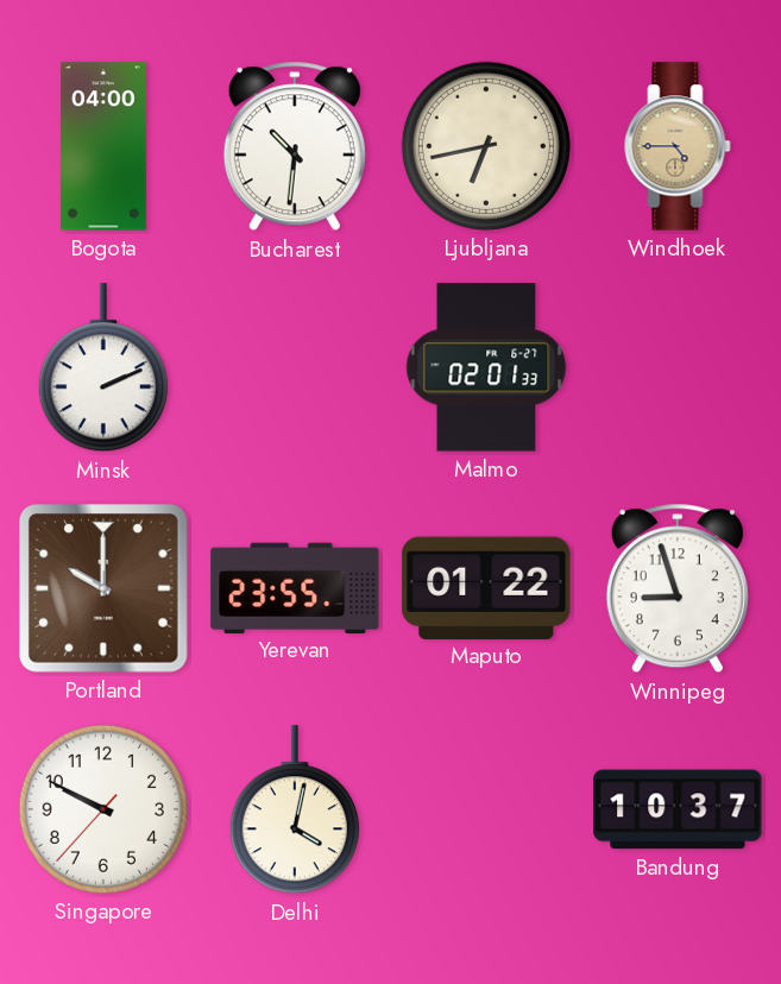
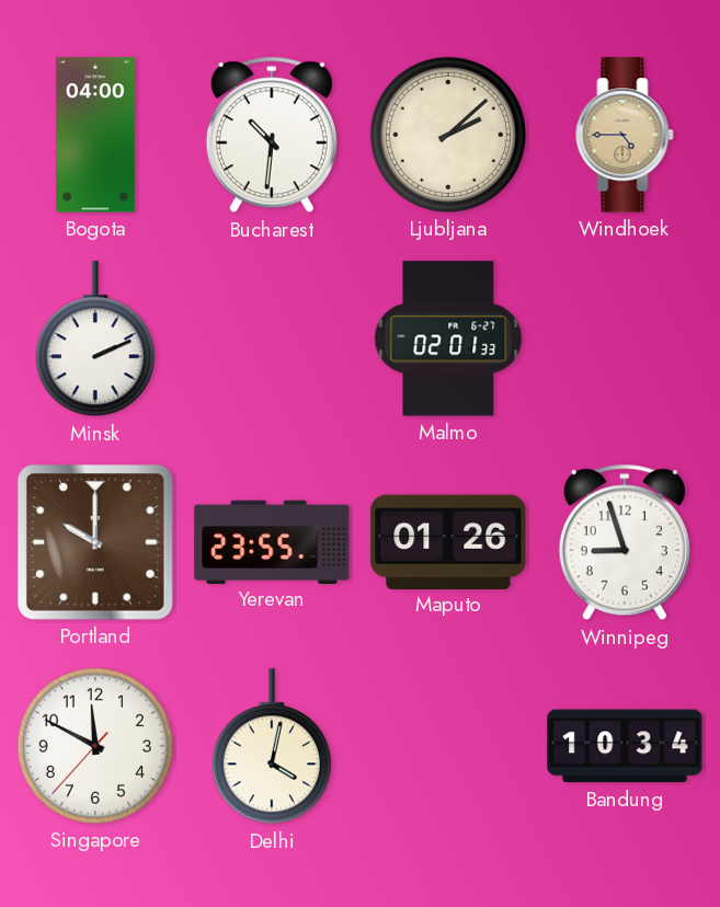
Ljubljana: 6:43 -> 2:08 (448, 135)
Maputo: 01:22 -> 01:26 (448, 541)
Singapore: 9:49 -> 11:49 (95, 746)
Bandung: 10:37 -> 10:34 (625, 746)
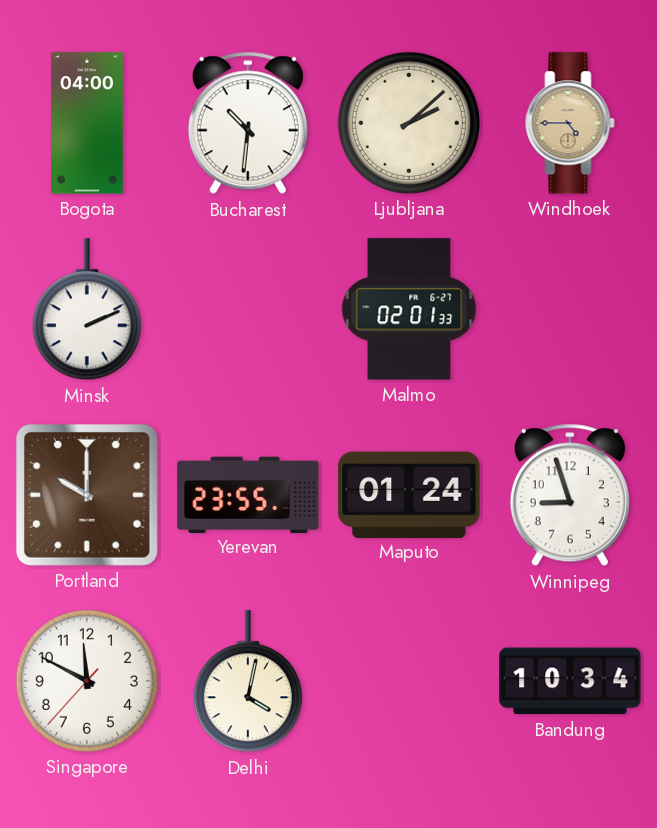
Maputo: 01:26 -> 01:24 (409, 494)
